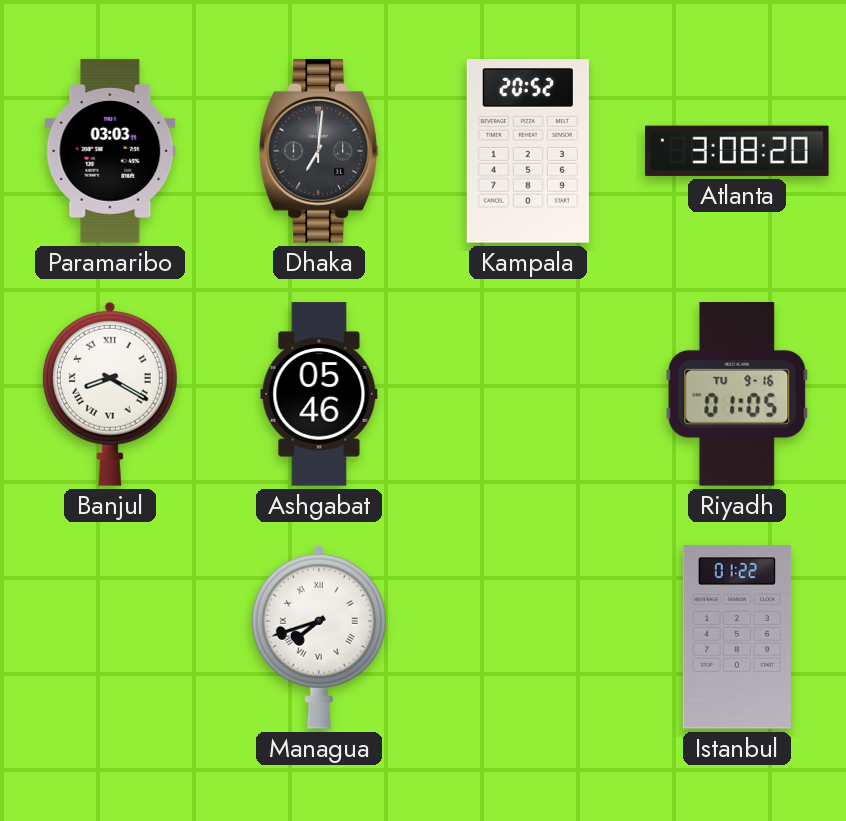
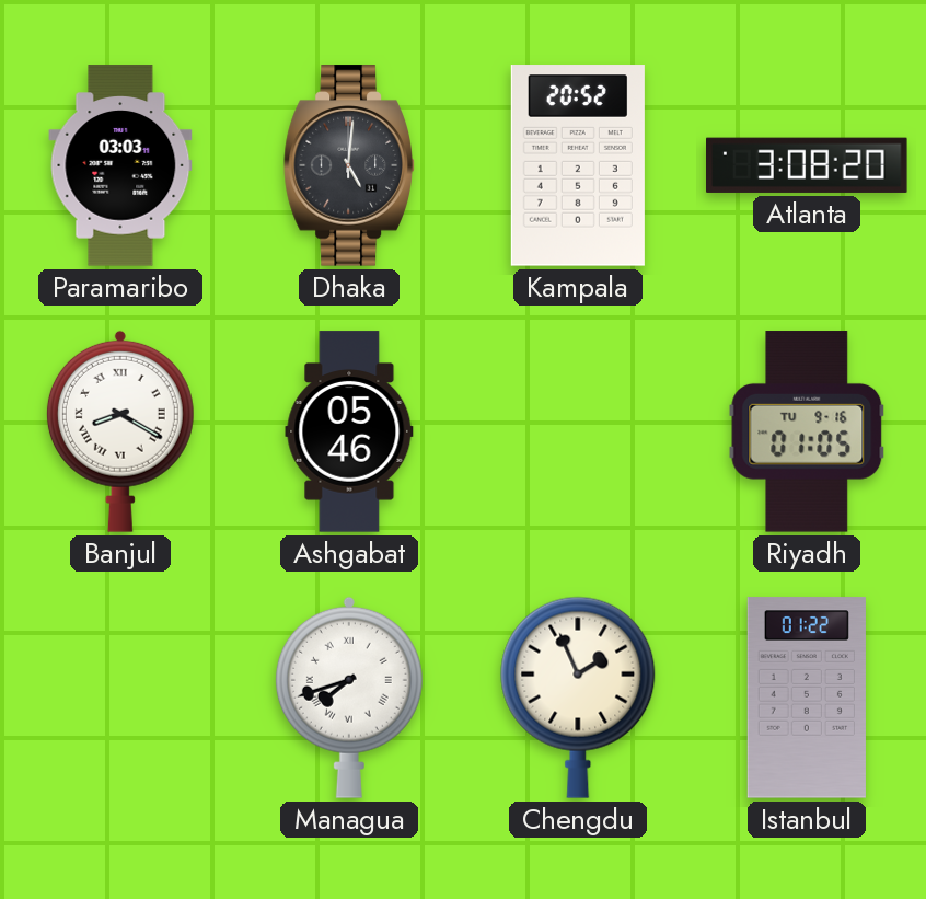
Dhaka: 7:01 -> 5:01 (349, 165)
Chengdu: none -> 1:56 (578, 698)
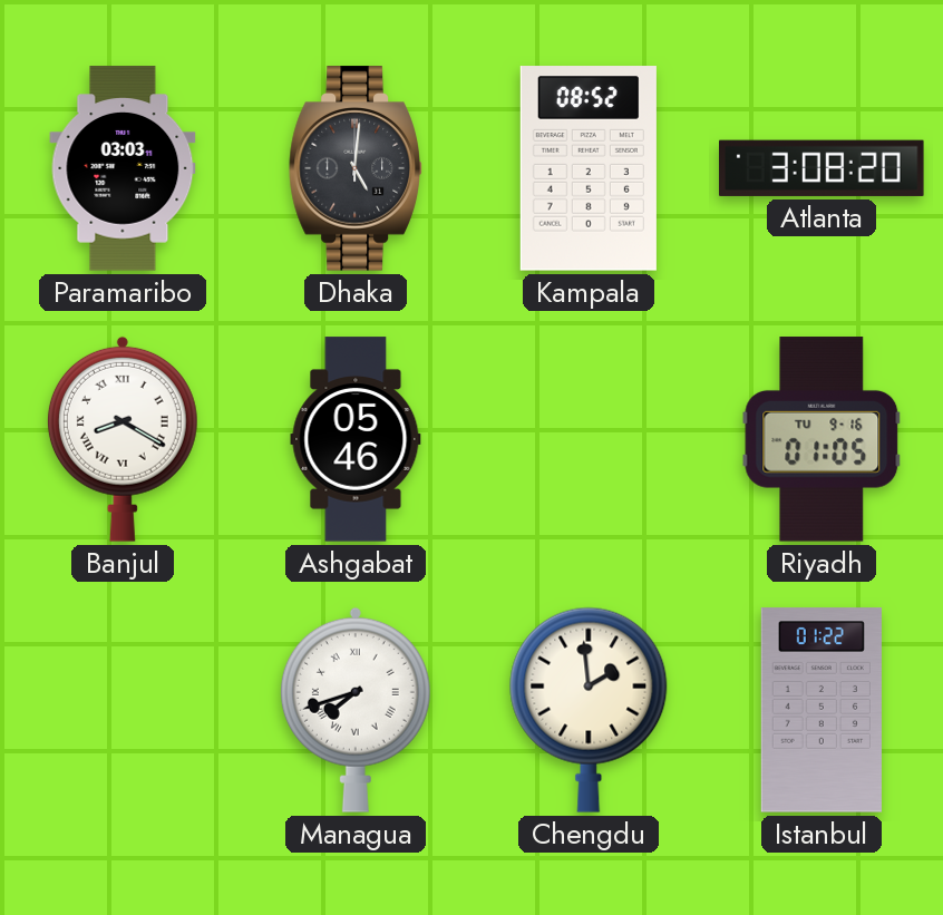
Kampala: 20:52 -> 08:52 (589, 168)
Chengdu: 1:56 -> 1:59 (589, 710)
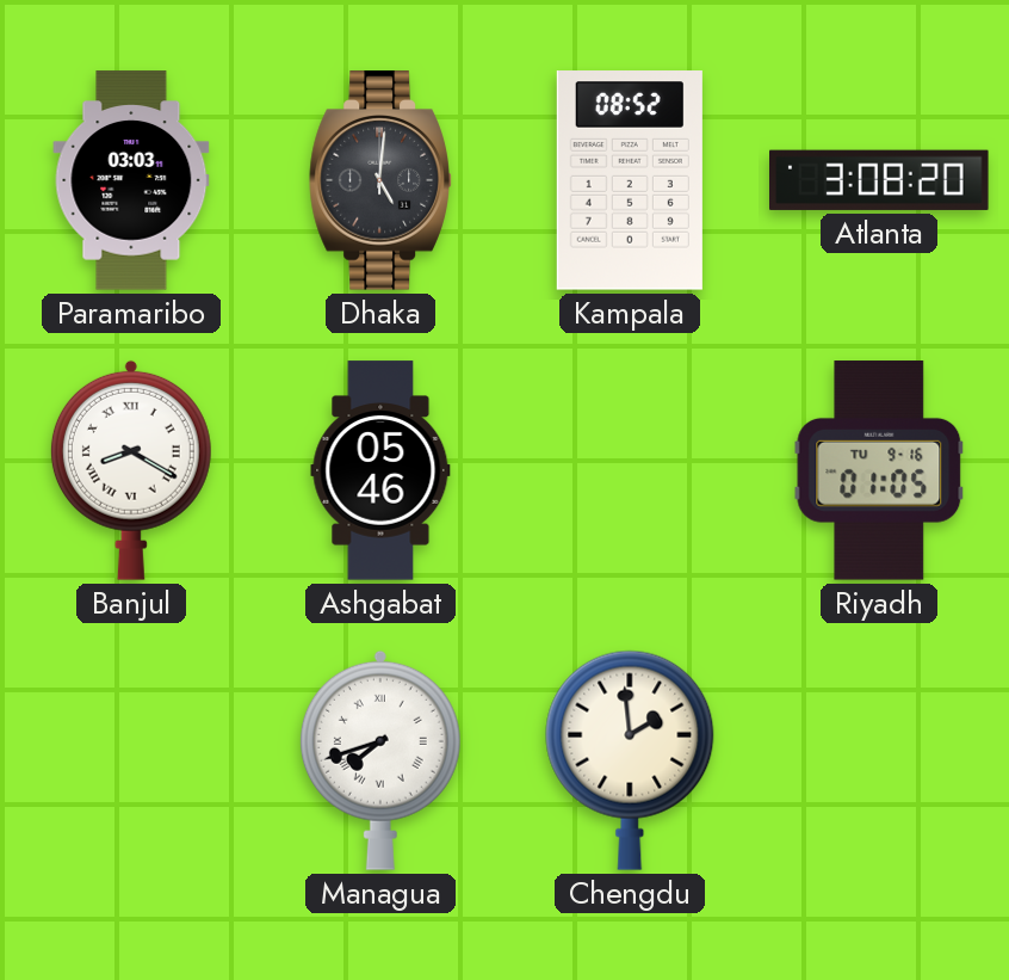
Istanbul: 01:22 -> none (822, 710)
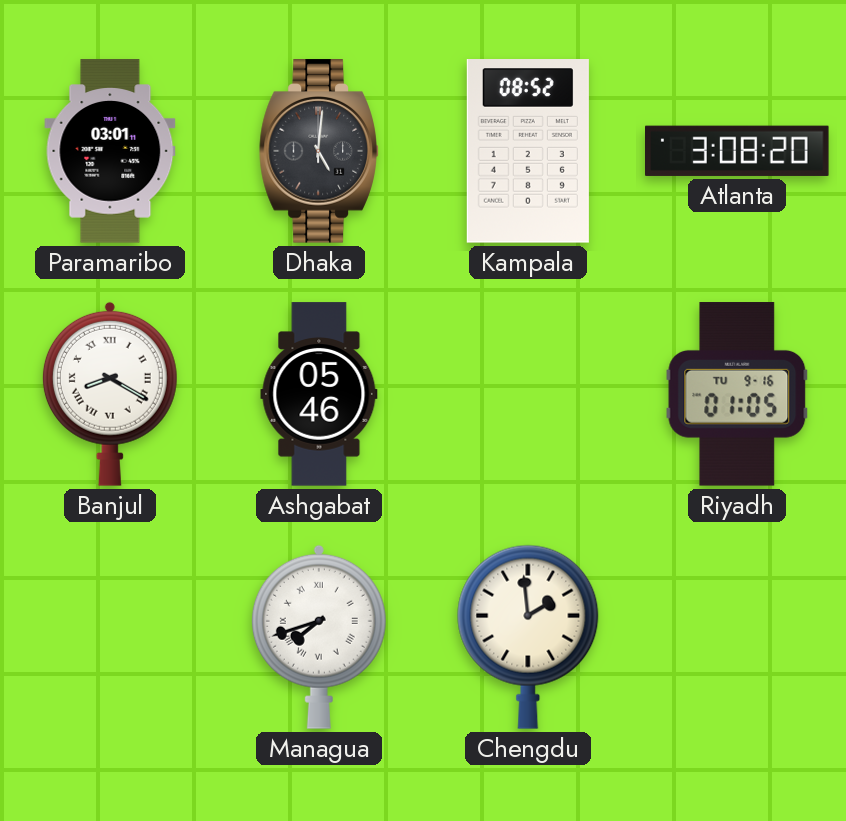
Paramaribo: 03:03 -> 03:01 (110, 151)
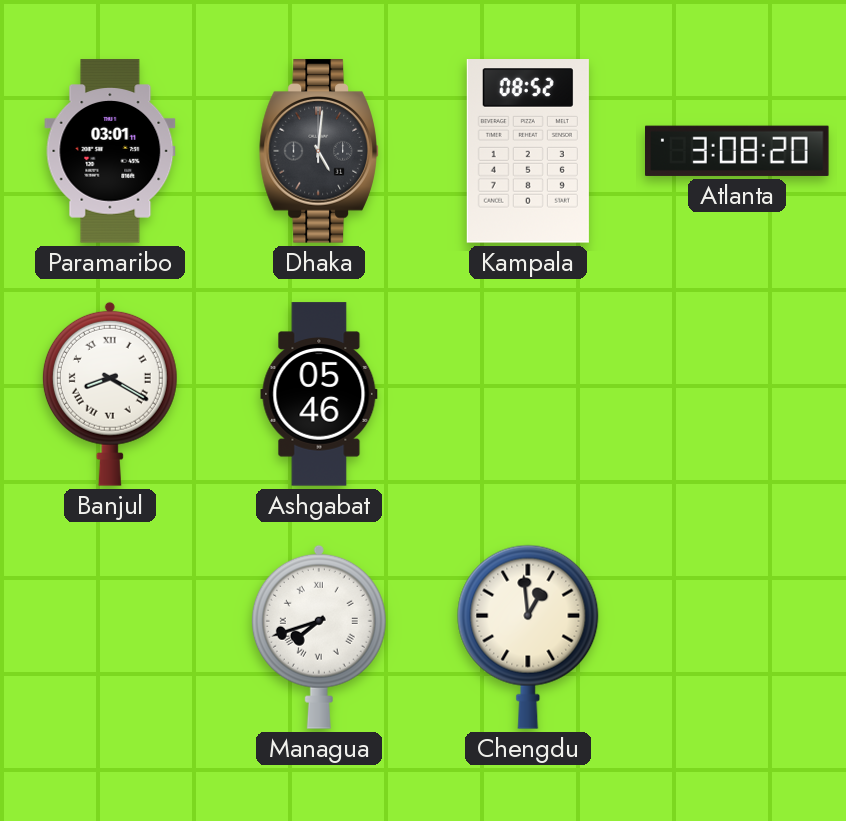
Riyadh: 01:05 -> none (737, 394)
Chengdu: 1:59 -> 12:59 (528, 637)
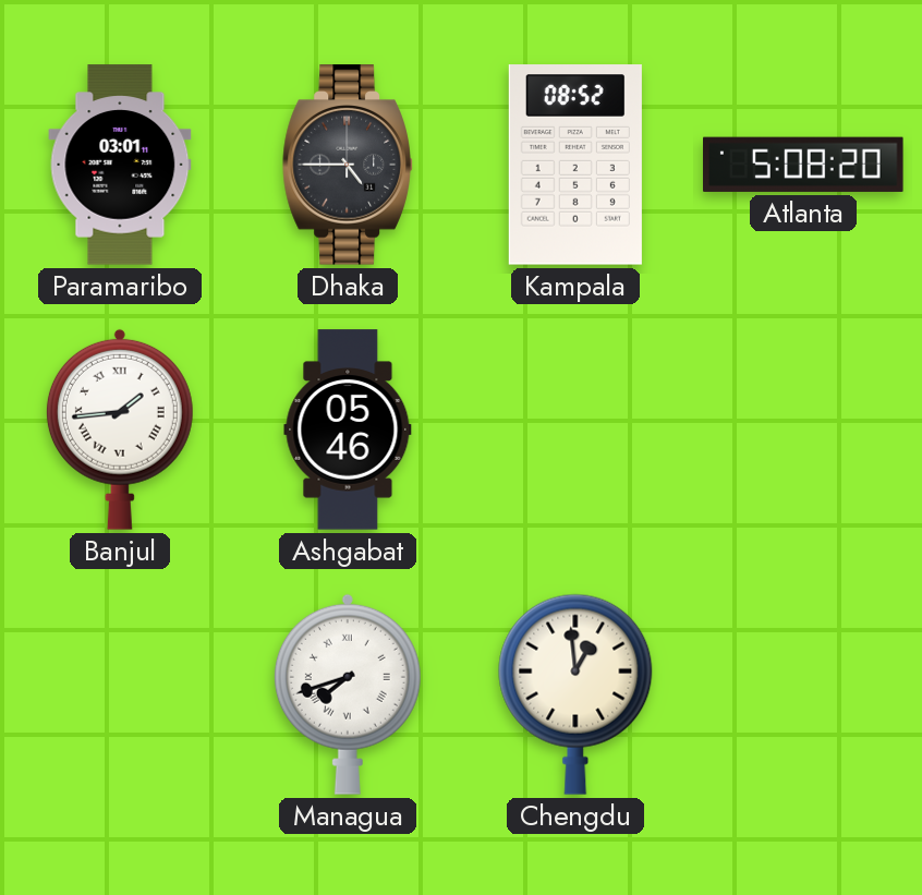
Dhaka: 5:01 -> 4:45 (348, 165)
Atlanta: 3:08 -> 5:08 (803, 165)
Banjul: 8:20 -> 1:44 (120, 430)
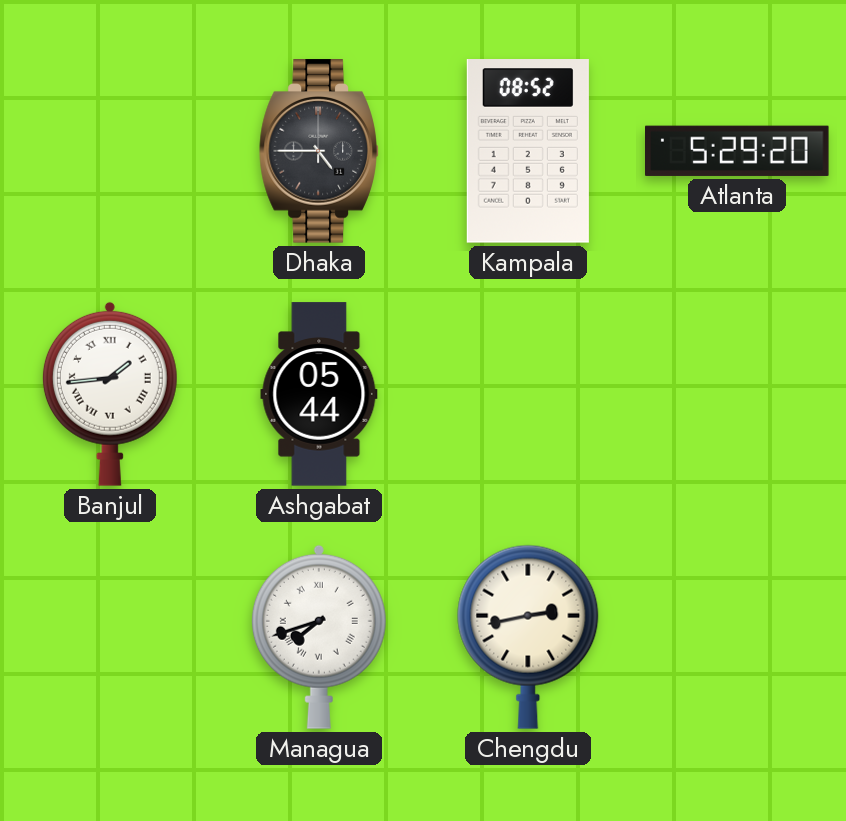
Paramaribo: 03:01 -> none (120, 165)
Atlanta: 5:08 -> 5:29 (737, 151)
Ashgabat: 05:46 -> 05:44 (319, 394)
Chengdu: 12:59 -> 2:43 (528, 637)
